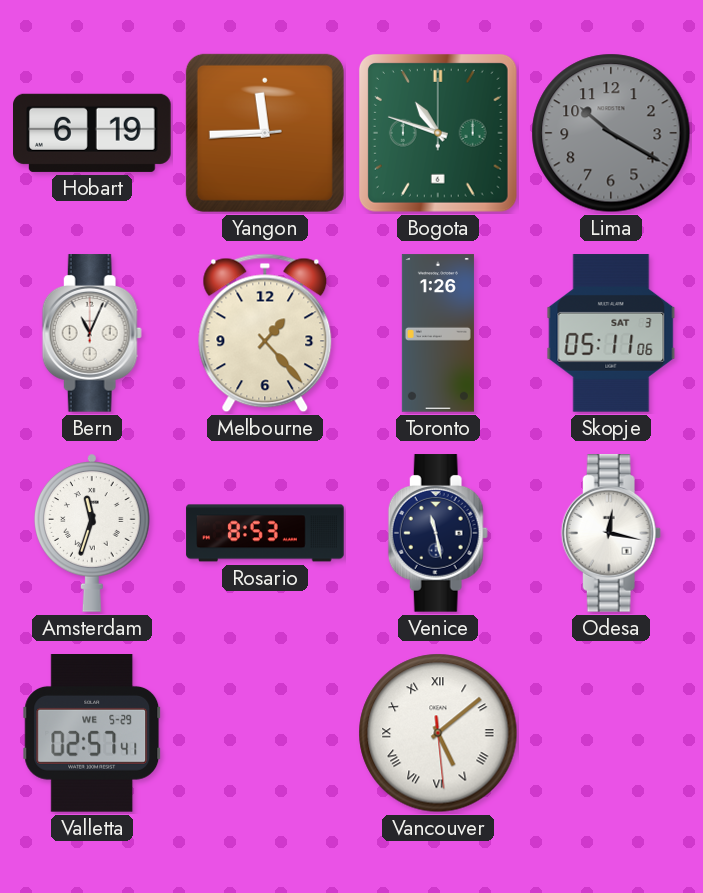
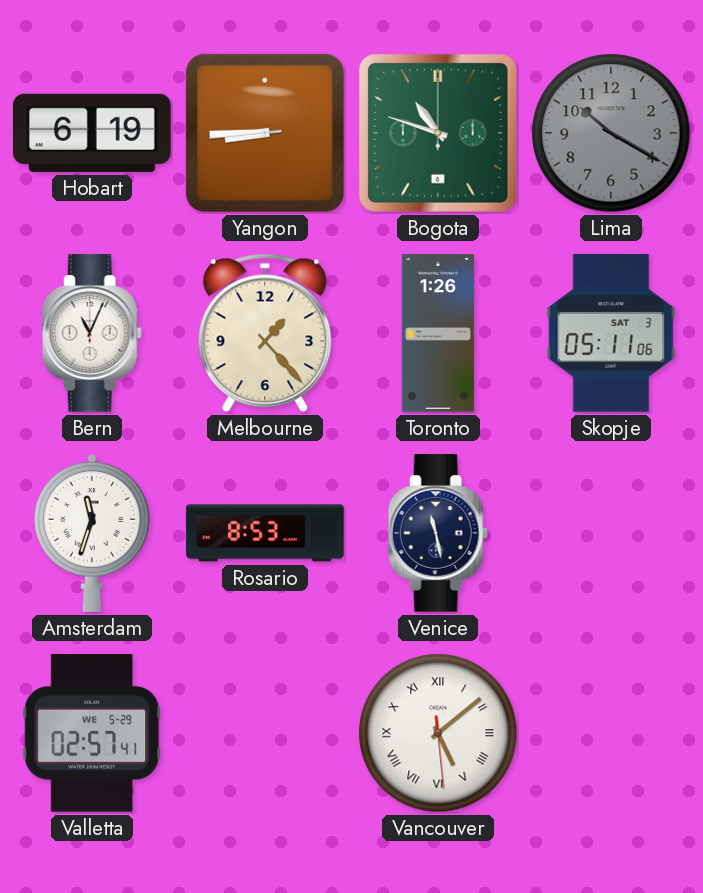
Yangon: 11:44 -> 8:44 (265, 133)
Odesa: 12:17 -> none (611, 533)
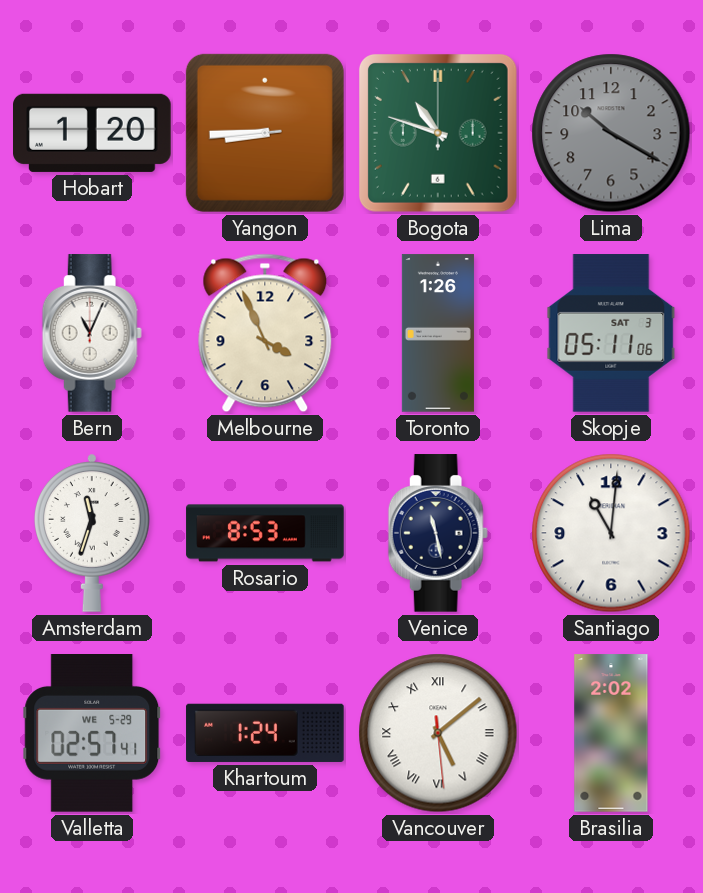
Hobart: 6:19 -> 1:20 (92, 133)
Melbourne: 1:23 -> 3:56 (265, 333)
Santiago: none -> 11:01 (611, 533)
Khartoum: none -> 1:24 (265, 733)
Brasilia: none -> 2:02 (611, 733)
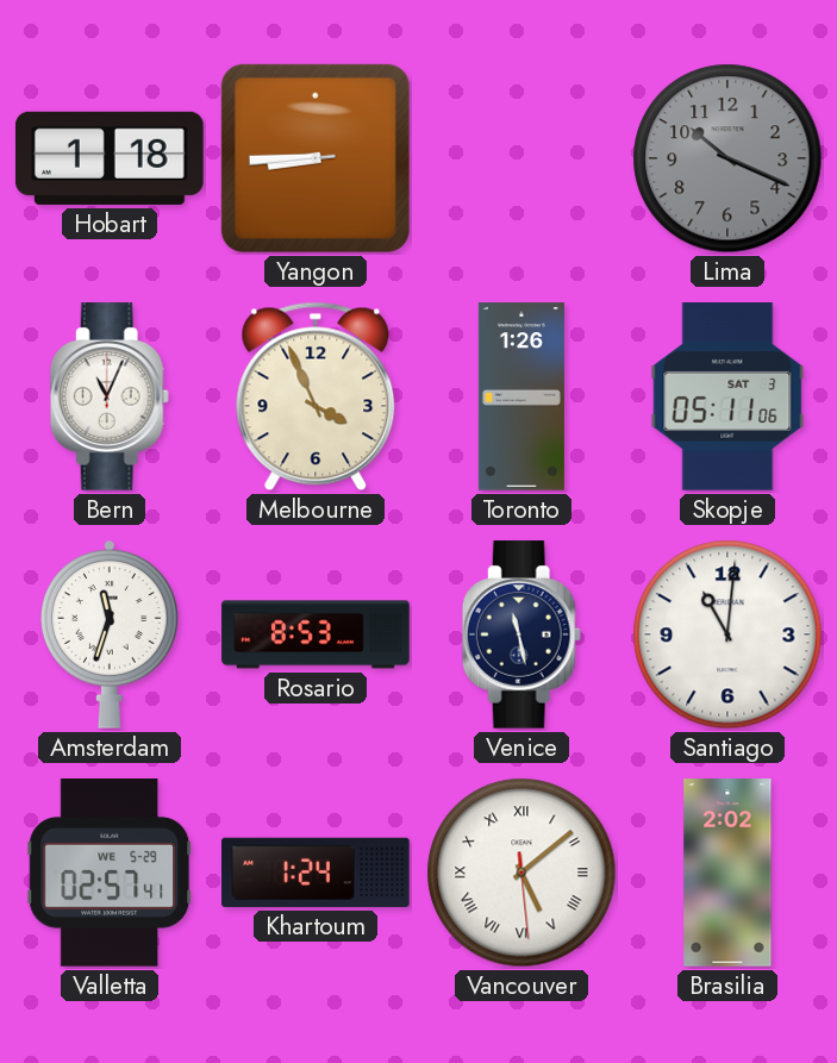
Hobart: 1:20 -> 1:18 (110, 158)
Bogota: 10:48 -> none (438, 133)
Lima: 10:20 -> 10:19 (727, 158)
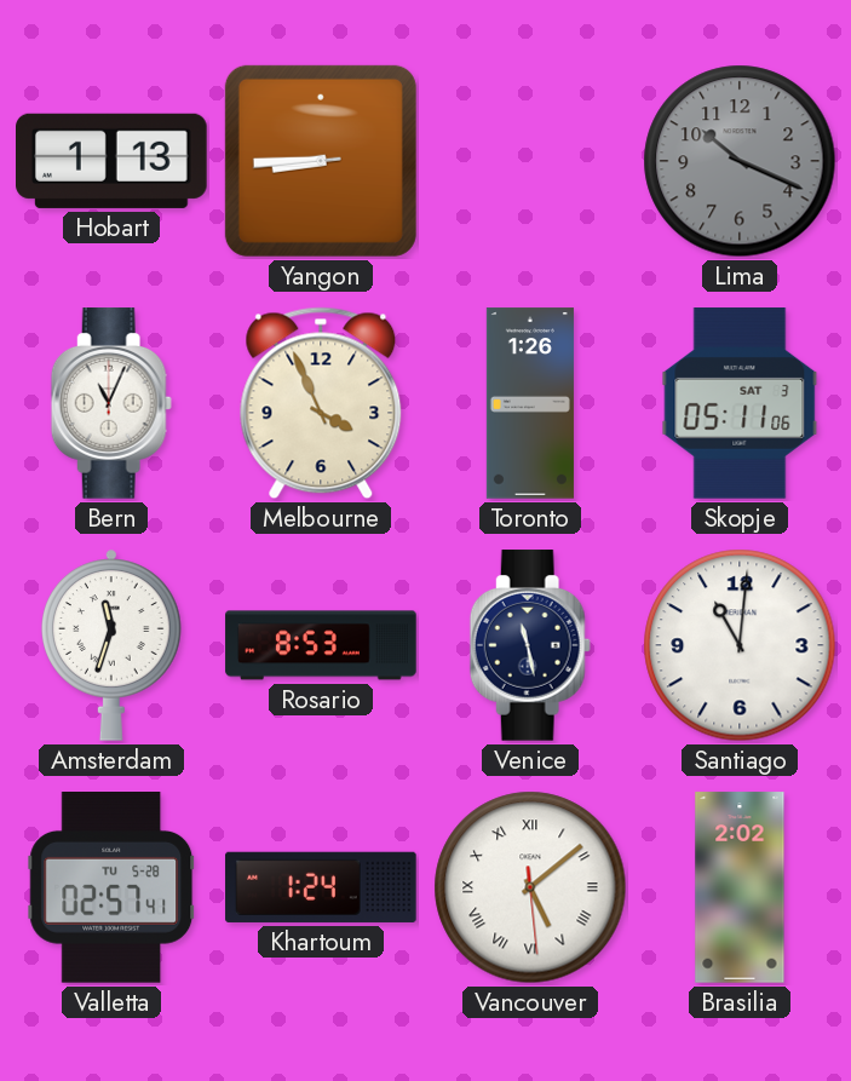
Hobart: 1:18 -> 1:13 (111, 161)
Valletta date: WE 5-29 -> TU 5-28 (111, 887)
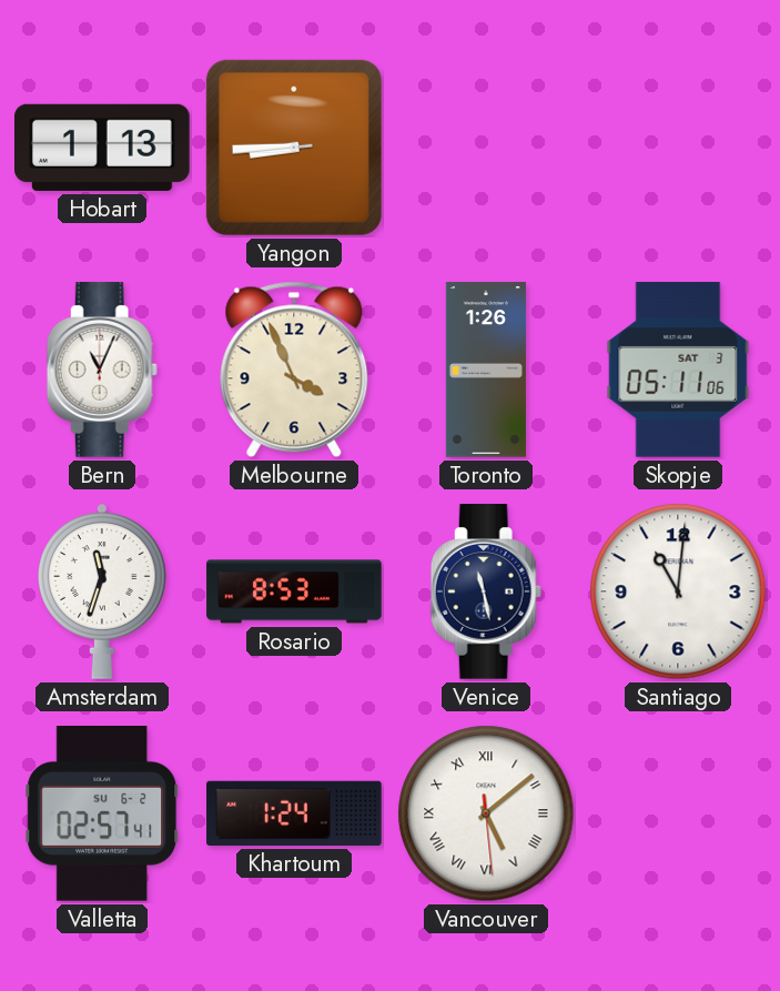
Lima: 10:19 -> none (740, 161)
Valletta date: TU 5-28 -> SU 6-2 (102, 813)
Brasilia: 2:02 -> none (740, 887)
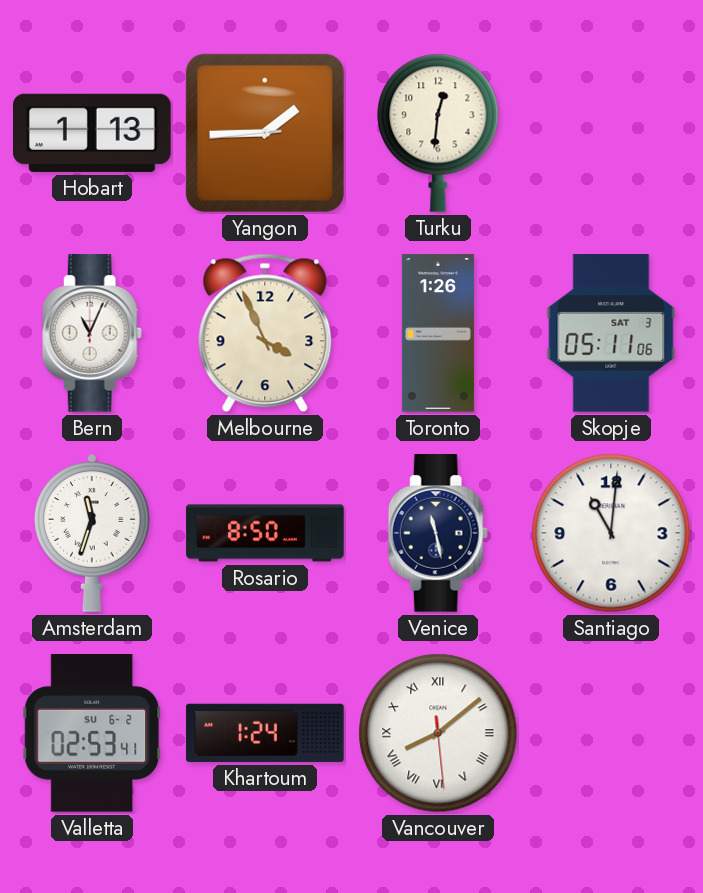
Yangon: 8:44 -> 1:44 (265, 133)
Turku: none -> 12:31 (438, 133)
Rosario: 8:53 -> 8:50 (265, 533)
Valletta: 02:57 -> 02:53 (92, 733)
Vancouver: 5:08 -> 8:08 (438, 733)
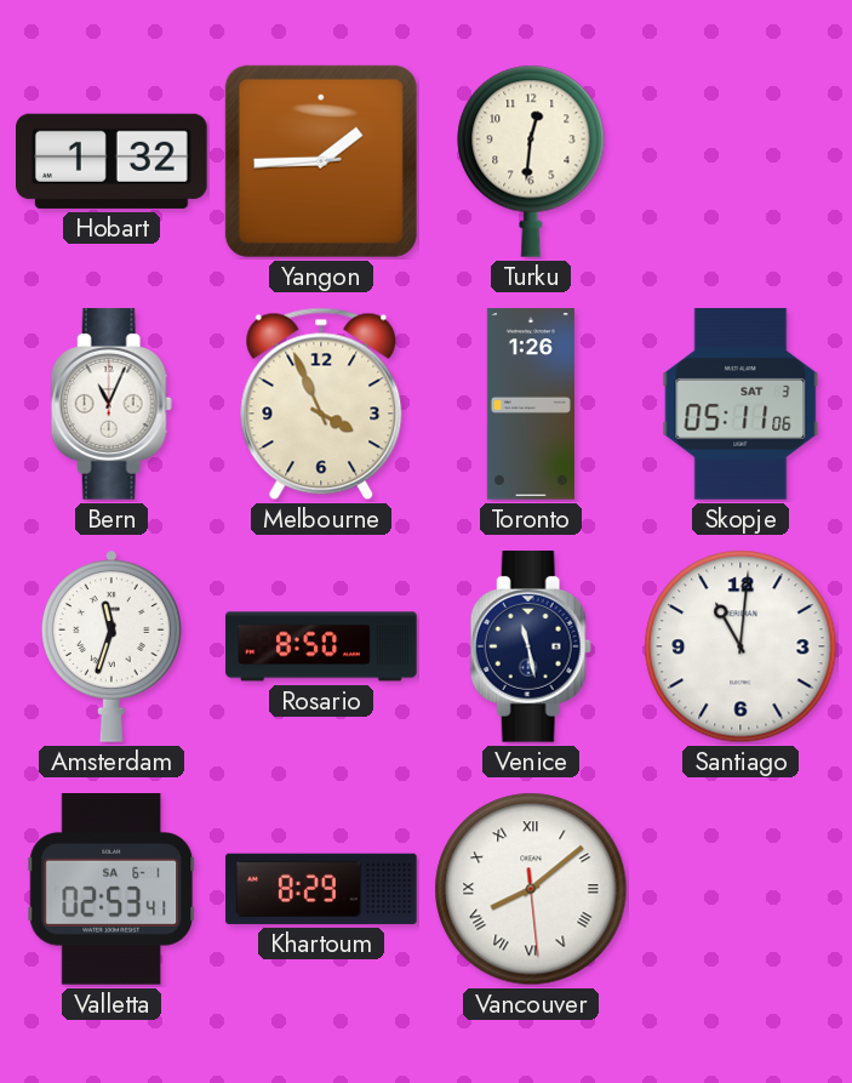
Hobart: 1:13 -> 1:32 (111, 161)
Valletta date: SU 6-2 -> SA 6-1 (111, 889)
Khartoum: 1:24 -> 8:29 (321, 889)
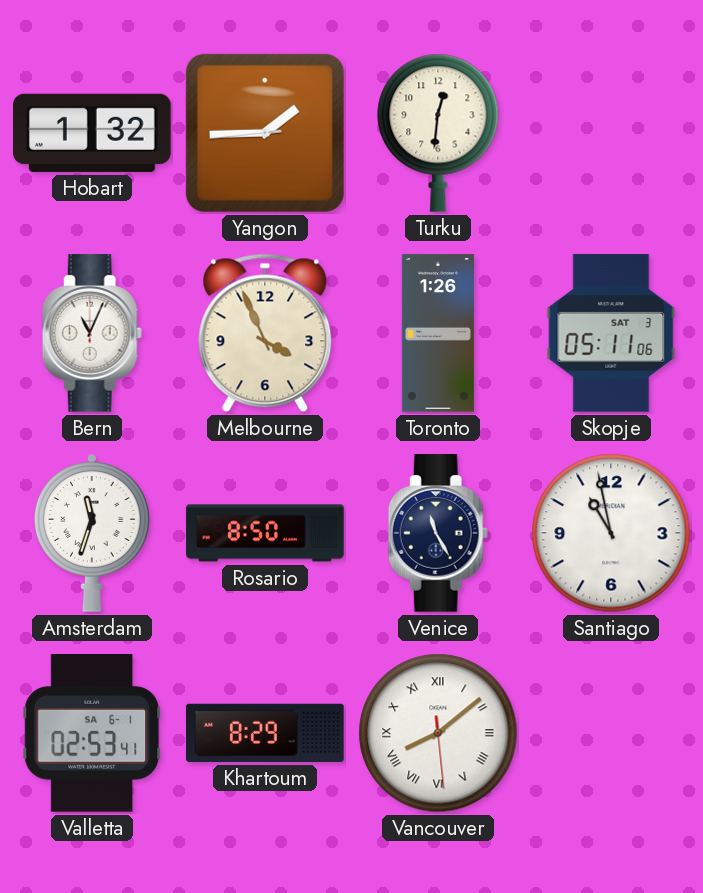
Venice: 11:28 -> 11:25 (438, 533)
Santiago: 11:01 -> 10:58 (611, 533)
